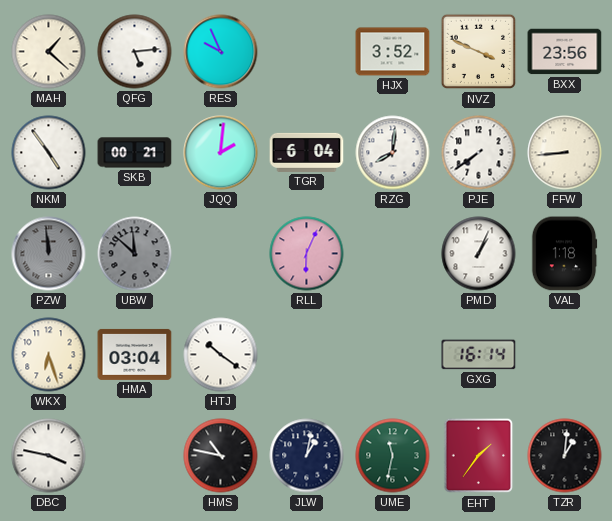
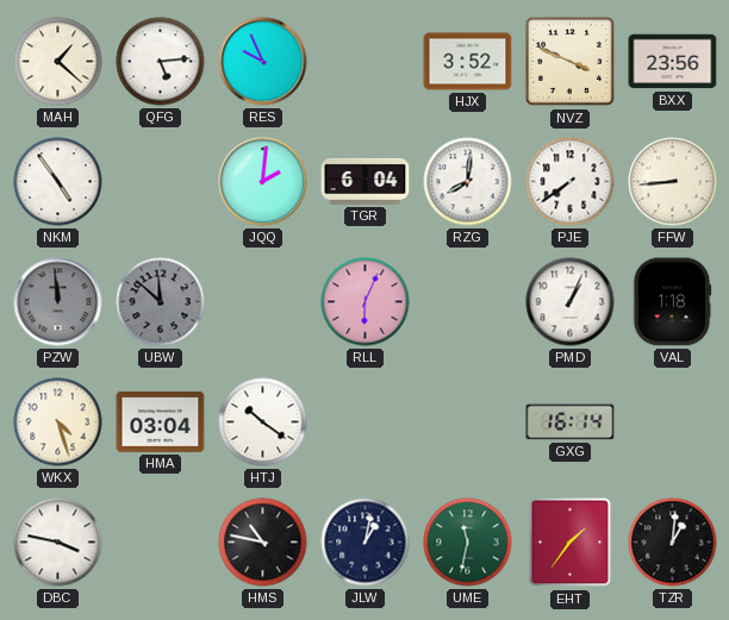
SKB: 00:21 -> none (135, 153)
WKX: 6:27 -> 4:27 (58, 422)
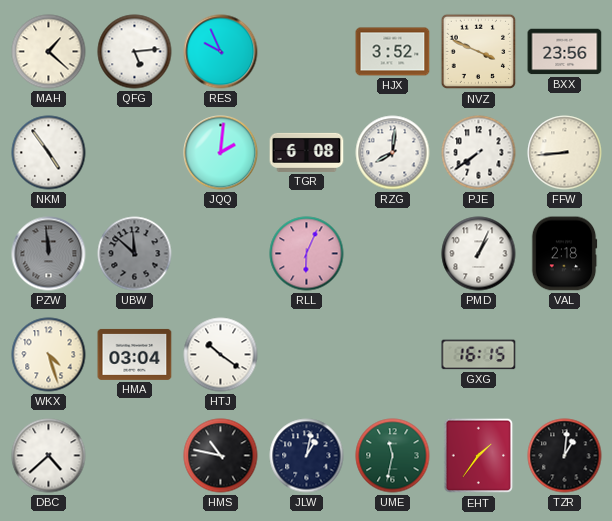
TGR: 6:04 -> 6:08 (307, 152)
VAL: 1:18 -> 2:18 (564, 254)
GXG: 16:14 -> 16:15 (479, 355)
DBC: 3:47 -> 4:38 (49, 456)
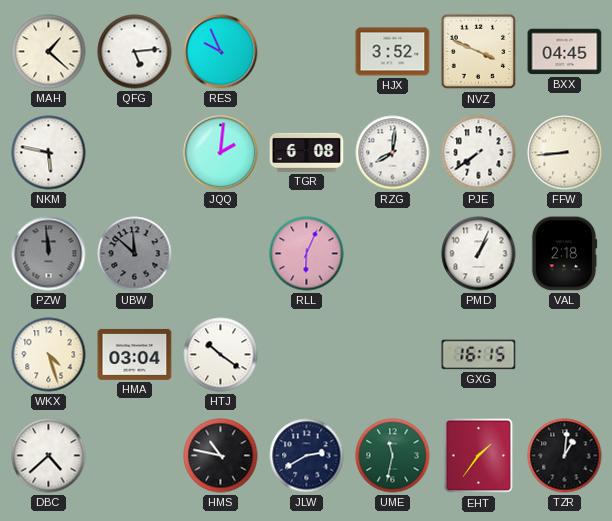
BXX: 23:56 -> 04:45 (565, 52)
NKM: 4:54 -> 5:47 (49, 153)
JLW: 1:02 -> 2:40 (307, 456)
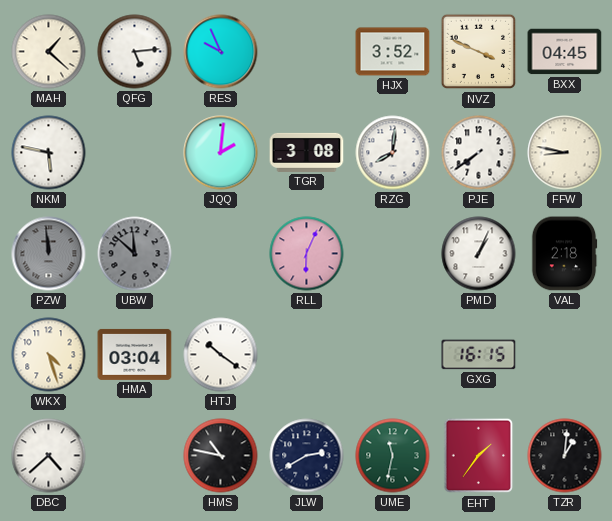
TGR: 6:08 -> 3:08 (307, 152)
FFW: 8:44 -> 8:47 (565, 153)
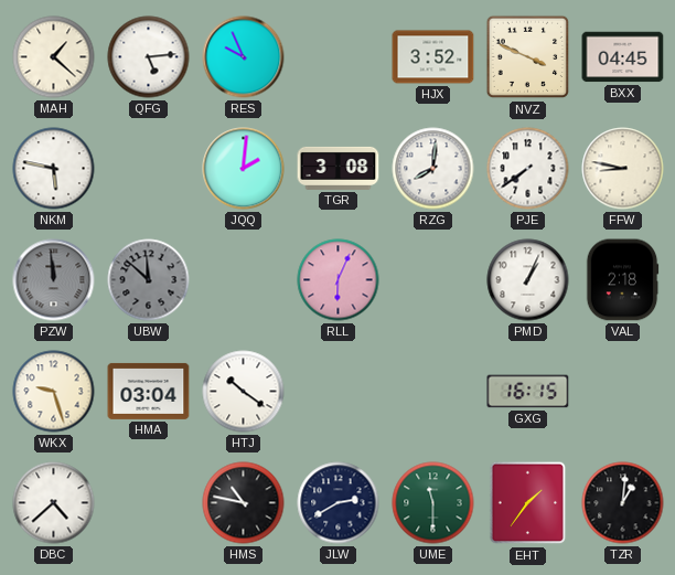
WKX: 4:27 -> 9:27 (54, 392)
UME: 11:32 -> 11:30 (433, 503)
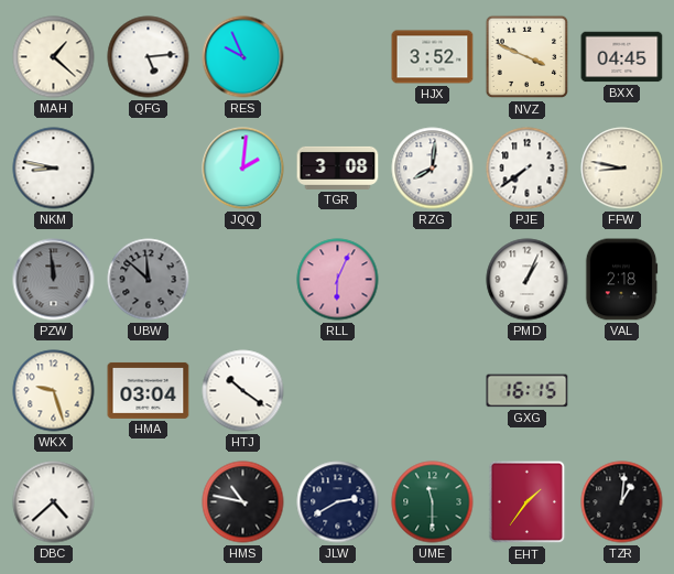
NKM: 5:47 -> 8:47 (54, 169)
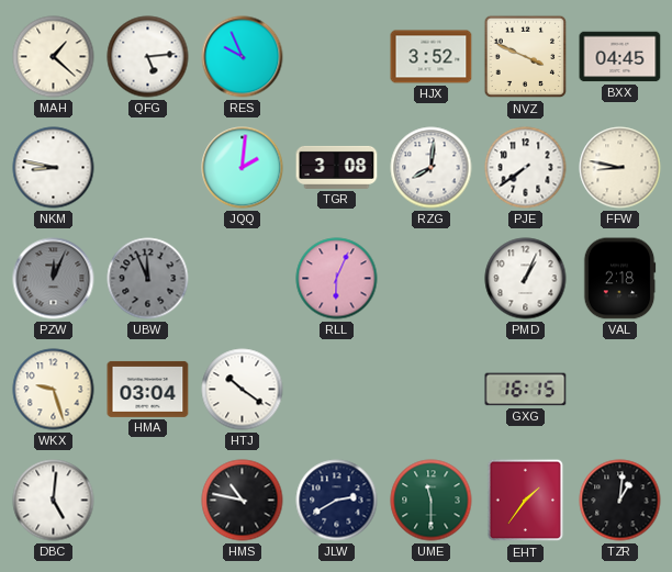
PZW: 11:59 -> 12:04 (54, 279)
UBW: 11:52 -> 11:56 (148, 279)
DBC: 4:38 -> 5:01 (54, 501)
